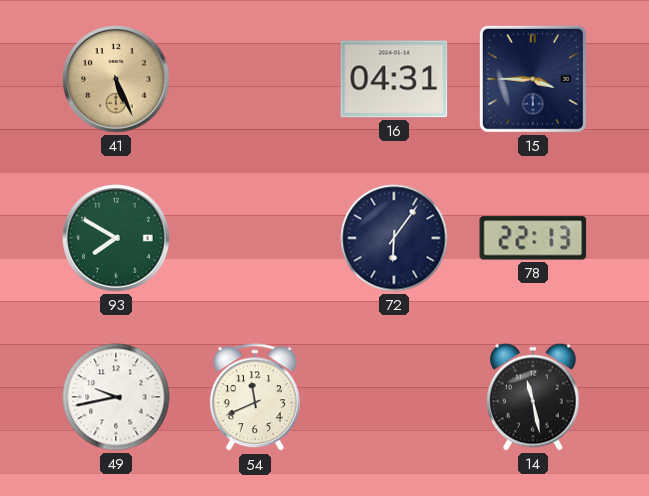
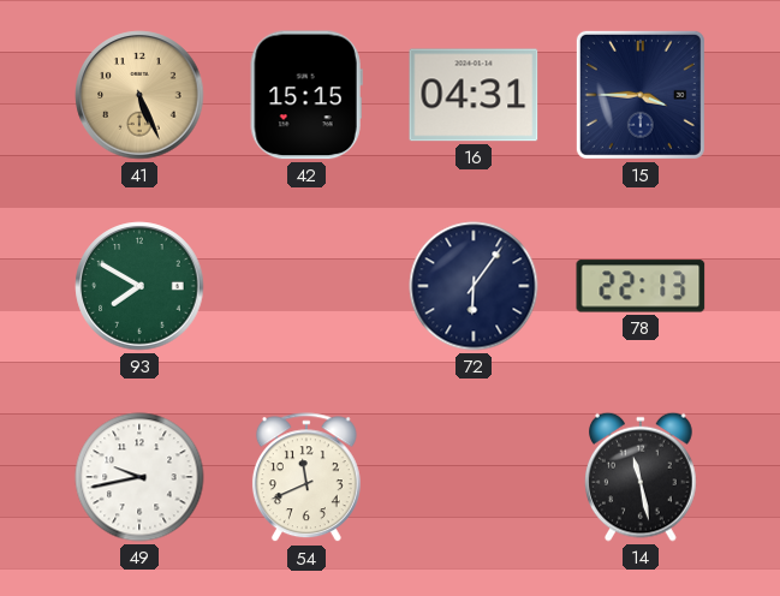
42: none -> 15:15 (306, 95)
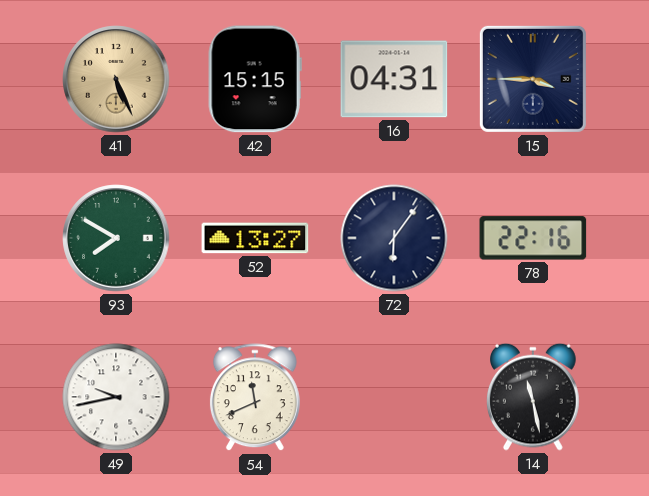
52: none -> 13:27 (255, 238)
78: 22:13 -> 22:16 (533, 238)
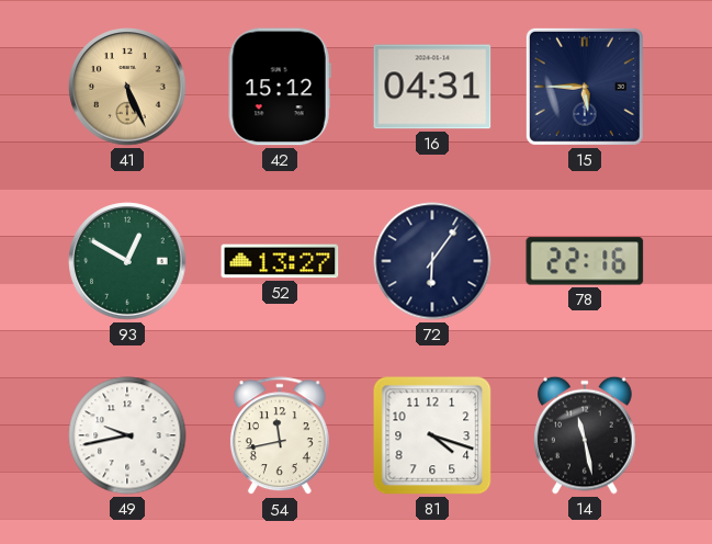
42: 15:15 -> 15:12 (280, 87)
15: 3:45 -> 5:45 (585, 87)
93: 7:50 -> 12:50 (127, 261)
54: 11:41 -> 11:43 (280, 437)
81: none -> 4:18 (432, 435)
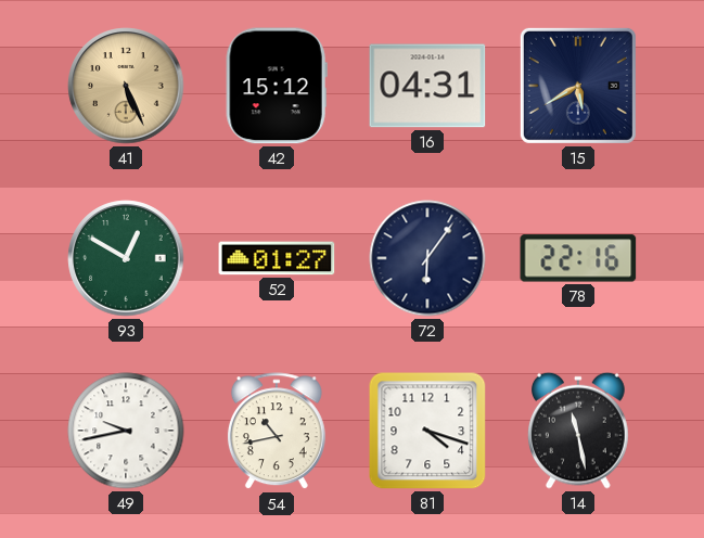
15: 5:45 -> 5:40 (578, 86)
52: 13:27 -> 01:27 (277, 258)
54: 11:43 -> 10:43 (277, 432)
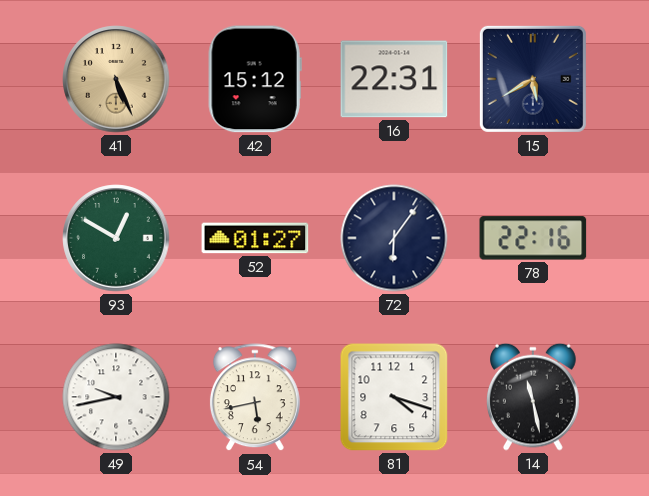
16: 04:31 -> 22:31 (394, 79)
54: 10:43 -> 5:43 (255, 398)
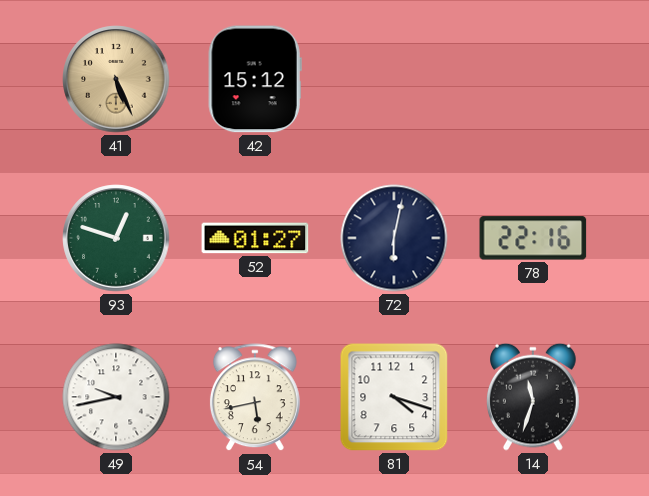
16: 22:31 -> none (394, 79)
15: 5:40 -> none (533, 79)
93: 12:50 -> 12:48 (116, 238)
72: 6:06 -> 6:02 (394, 238)
14: 11:28 -> 11:33 (534, 397)
